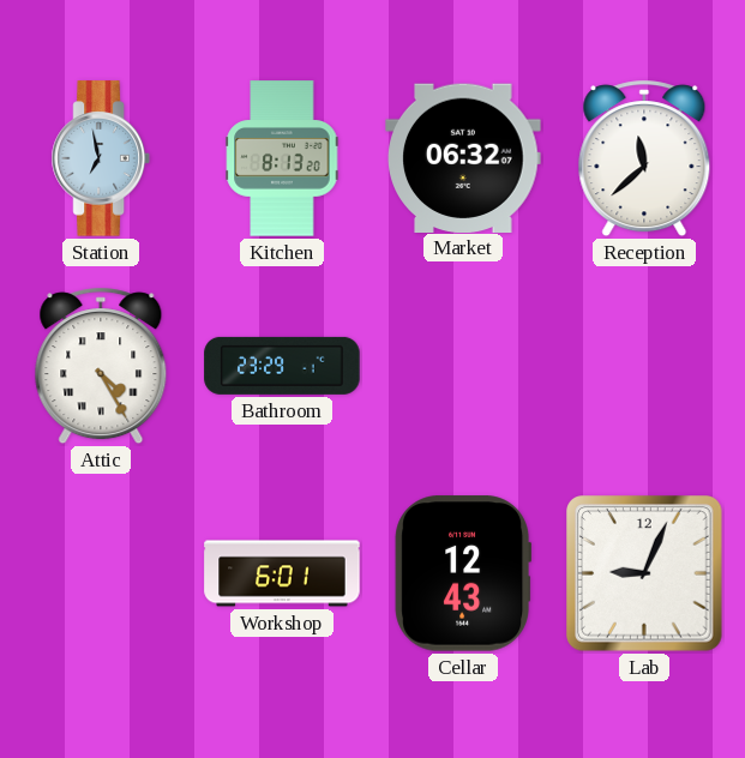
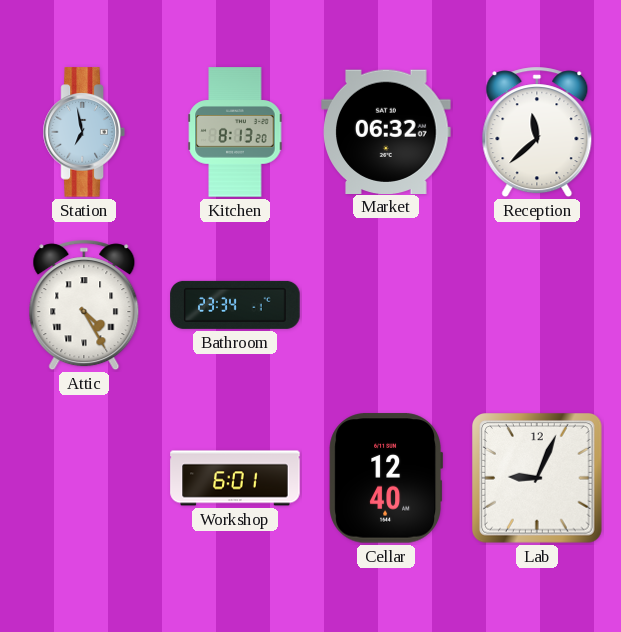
Bathroom: 23:29 -> 23:34 (235, 305)
Cellar: 12:43 -> 12:40 (385, 478)
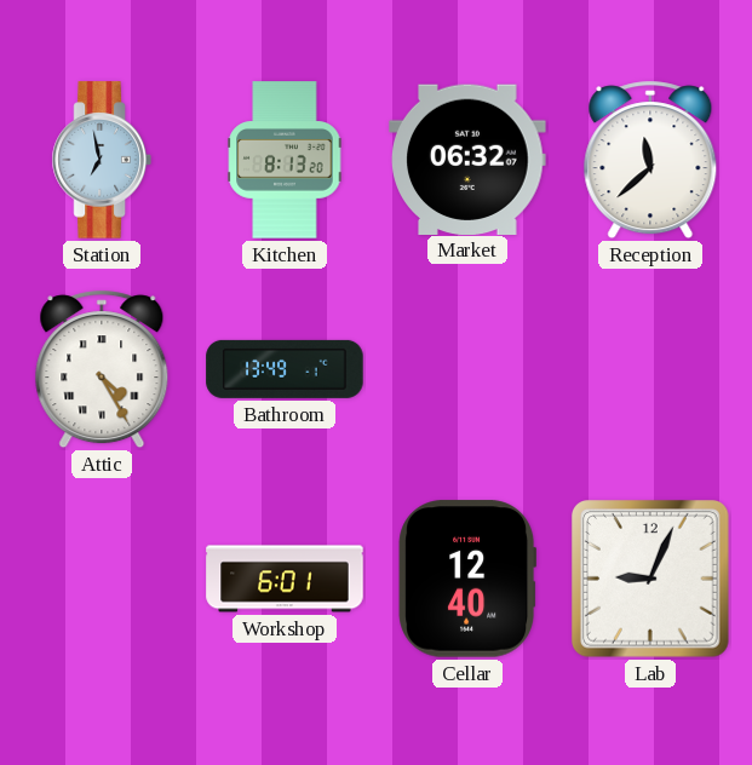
Bathroom: 23:34 -> 13:49 (285, 369)
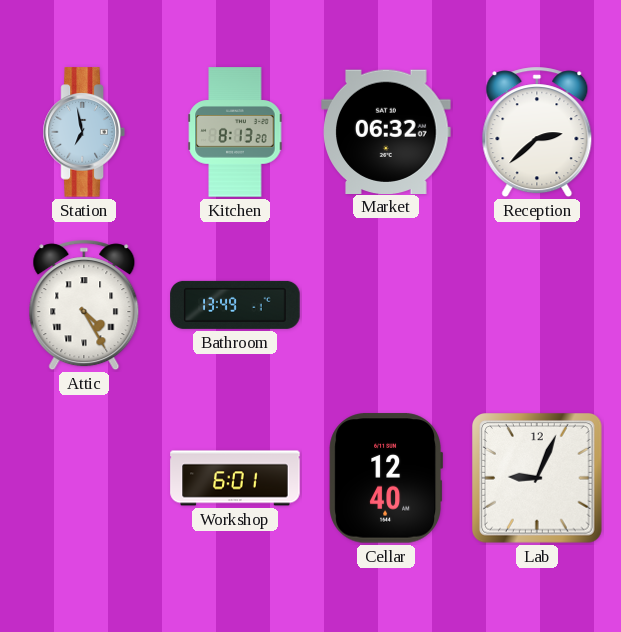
Reception: 11:38 -> 2:38 (537, 132)
